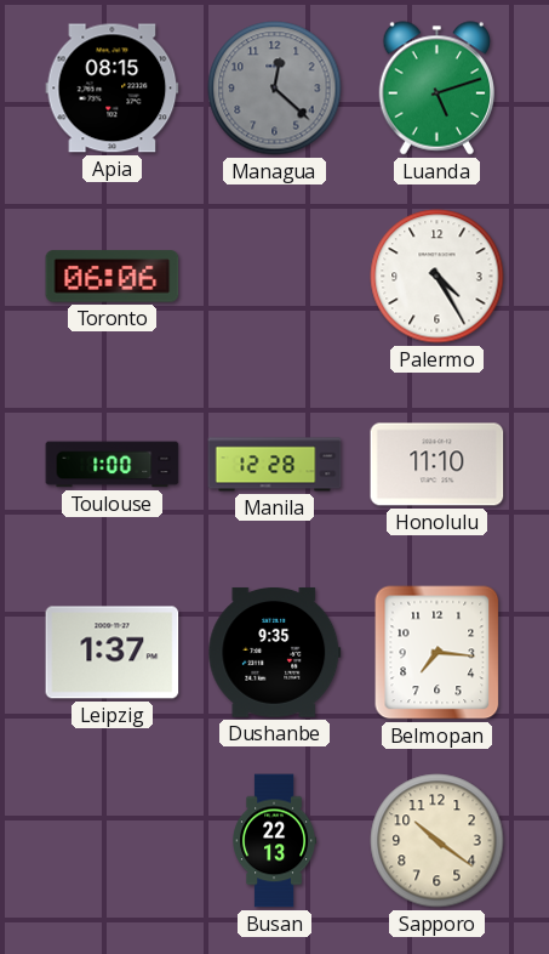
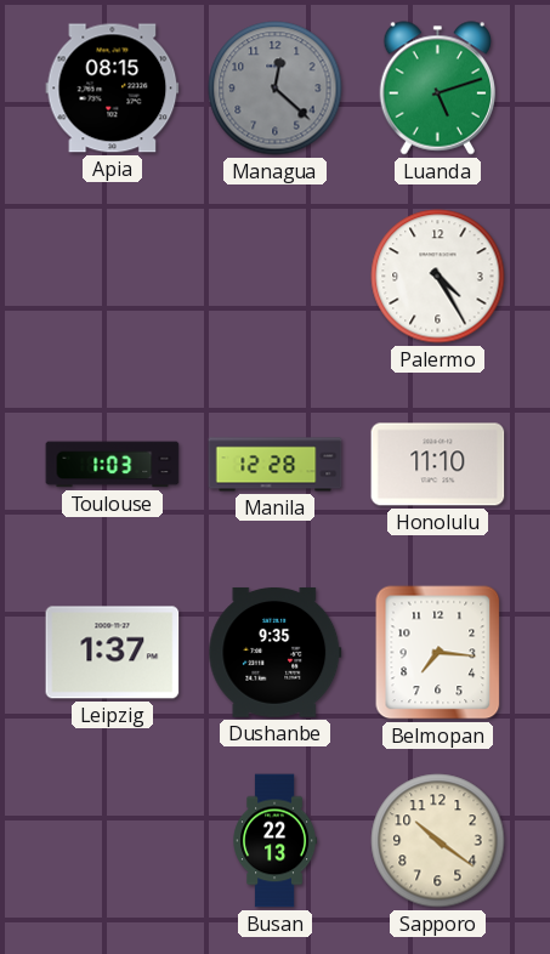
Toronto: 06:06 -> none (113, 277)
Toulouse: 1:00 -> 1:03 (113, 465)
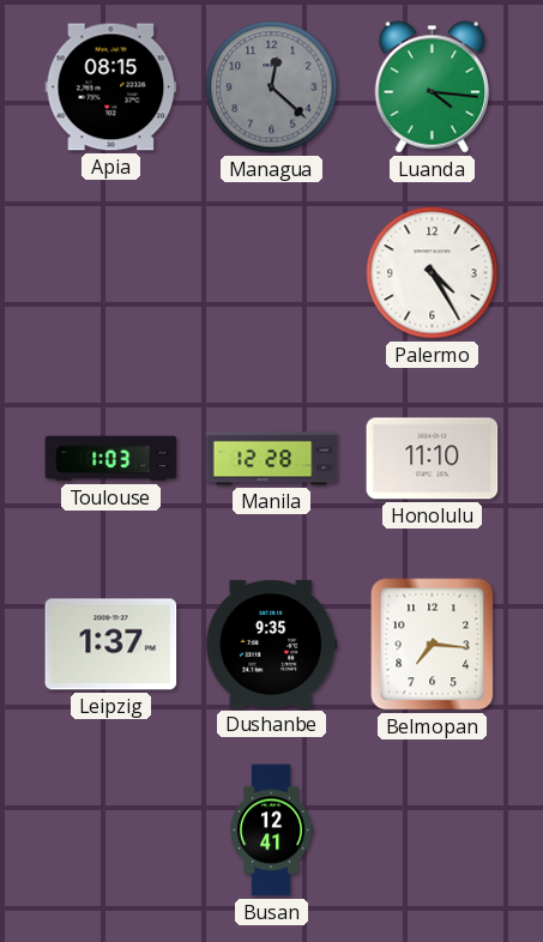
Luanda: 5:12 -> 4:16 (432, 87)
Busan: 22:13 -> 12:41 (272, 831)
Sapporo: 10:21 -> none (438, 841)
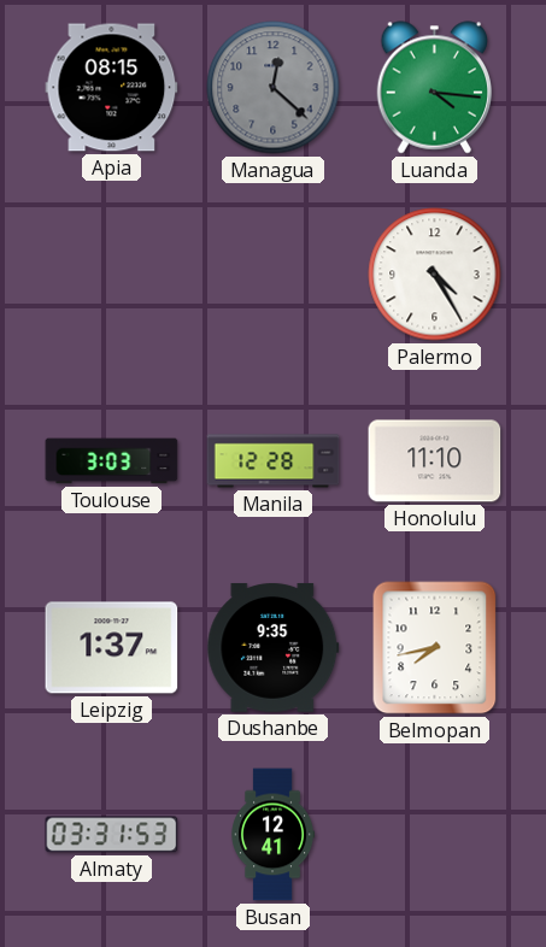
Toulouse: 1:03 -> 3:03 (112, 461)
Belmopan: 7:16 -> 7:43 (435, 648)
Almaty: none -> 03:31 (112, 835)
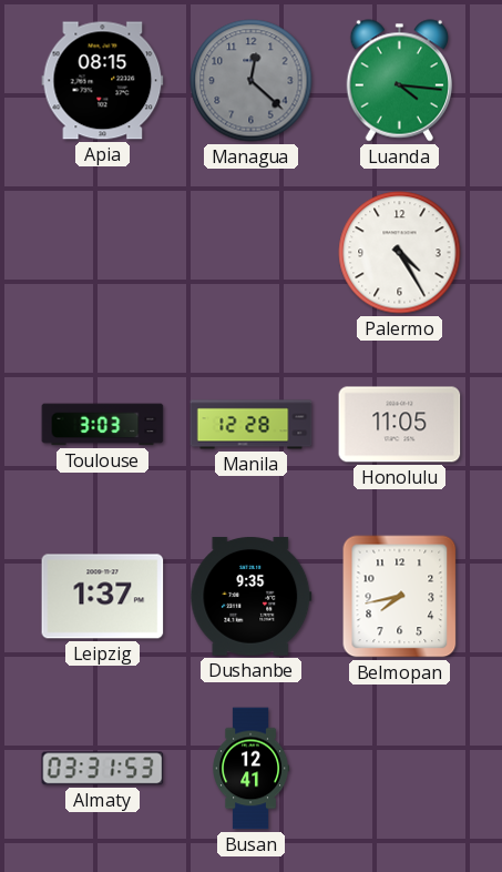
Honolulu: 11:10 -> 11:05 (400, 425)
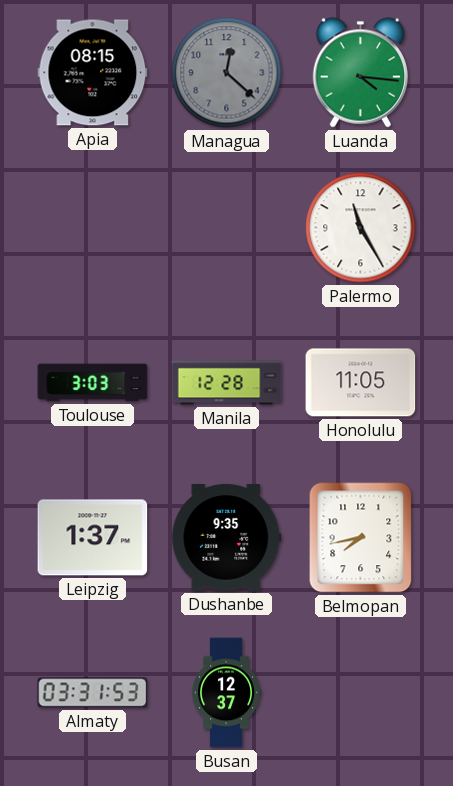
Palermo: 4:25 -> 11:25 (361, 228)
Busan: 12:41 -> 12:37 (227, 693)
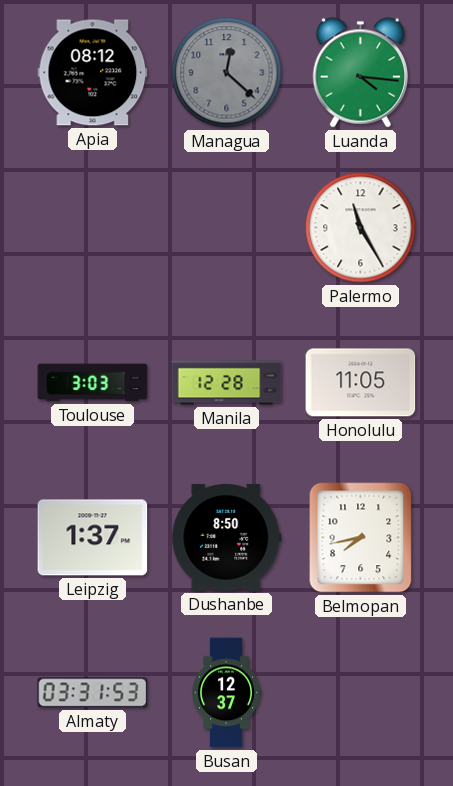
Apia: 08:15 -> 08:12 (93, 73)
Dushanbe: 9:35 -> 8:50 (227, 538)
